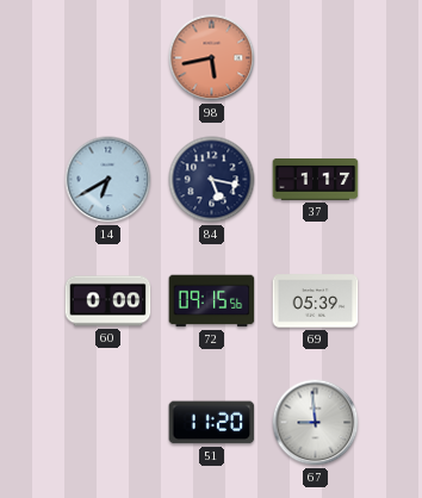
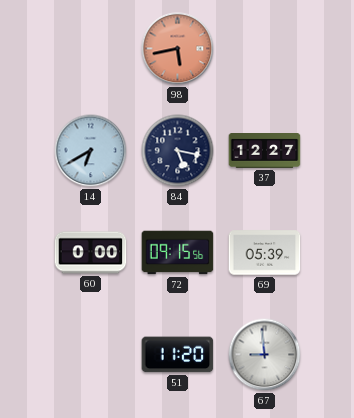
37: 1:17 -> 12:27 (265, 151)
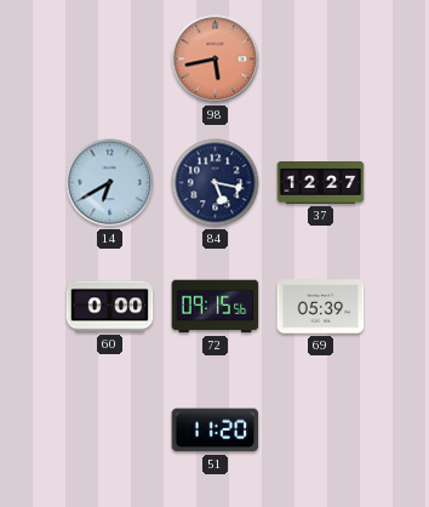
67: 8:59 -> none (265, 355)
